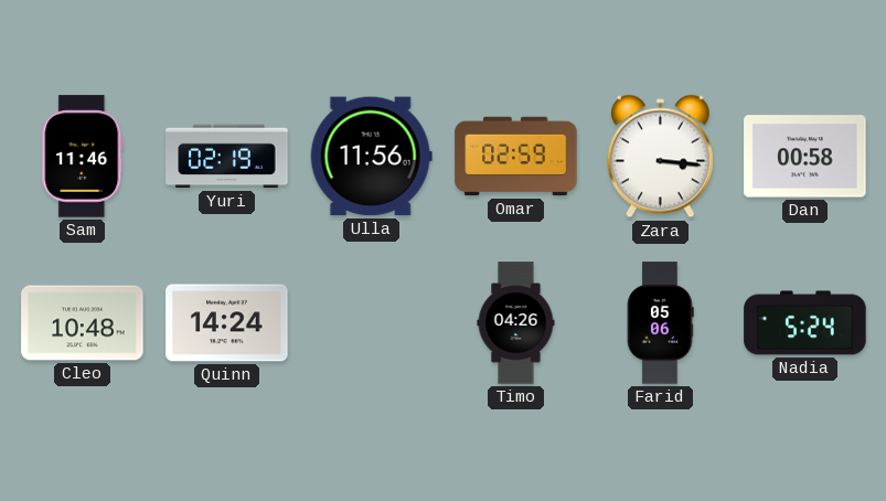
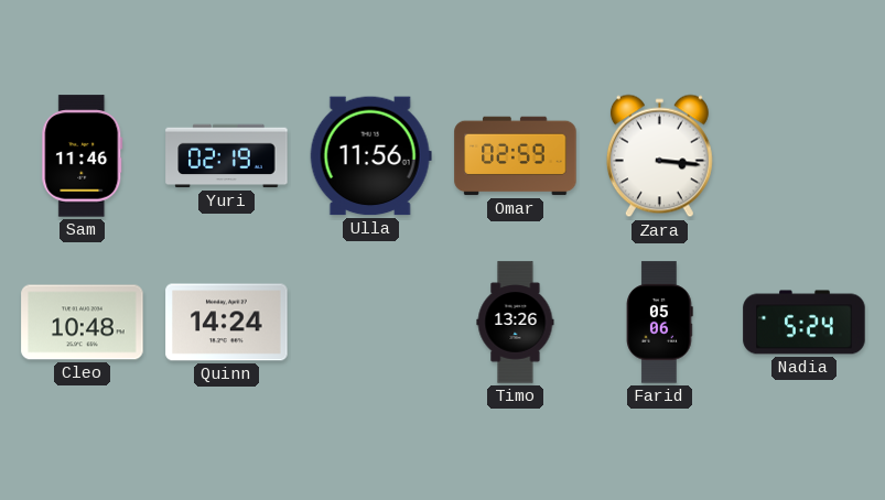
Dan: 00:58 -> none (805, 157)
Timo: 04:26 -> 13:26 (516, 323)
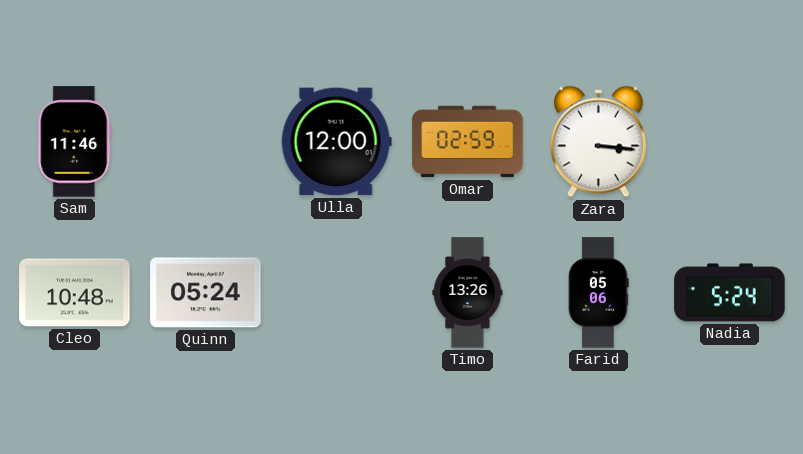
Yuri: 02:19 -> none (227, 156)
Ulla: 11:56 -> 12:00 (336, 142)
Quinn: 14:24 -> 05:24 (206, 293)
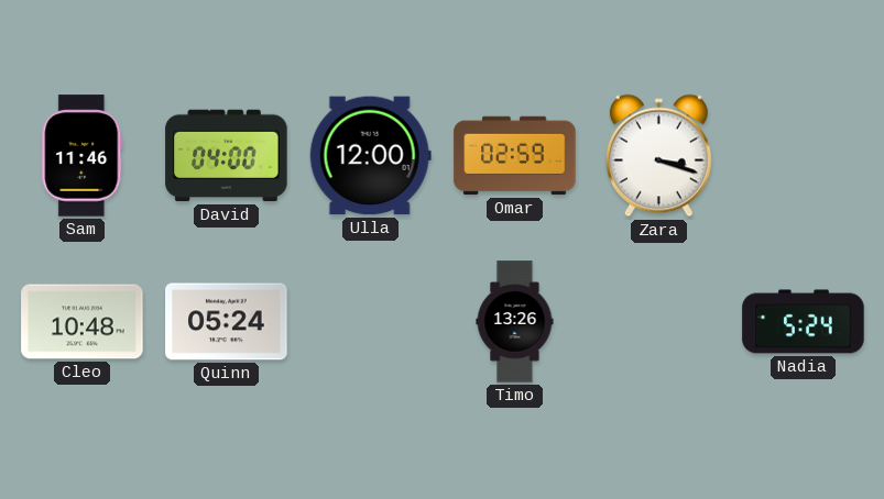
David: none -> 04:00 (227, 156)
Zara: 3:16 -> 3:18 (658, 156)
Farid: 05:06 -> none (599, 293)
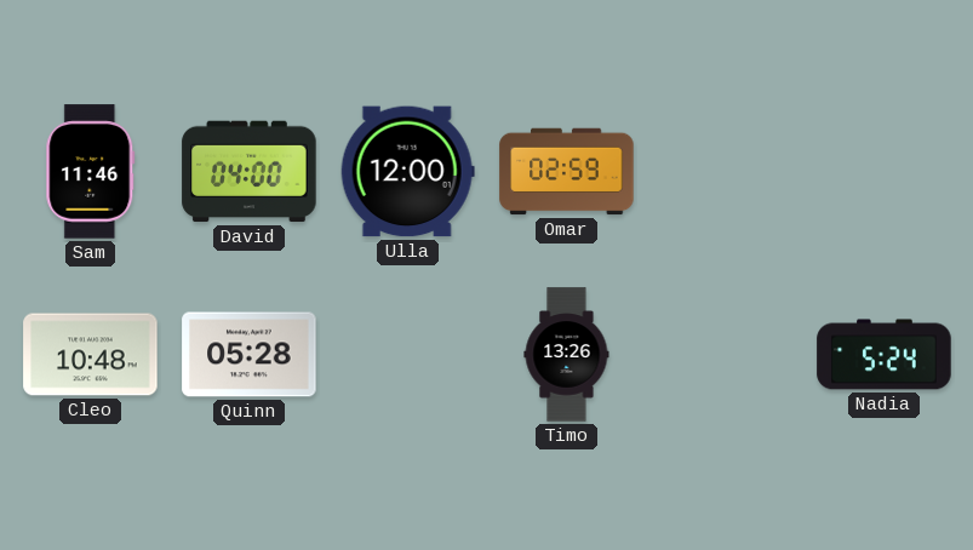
Zara: 3:18 -> none (658, 156)
Quinn: 05:24 -> 05:28 (250, 355)
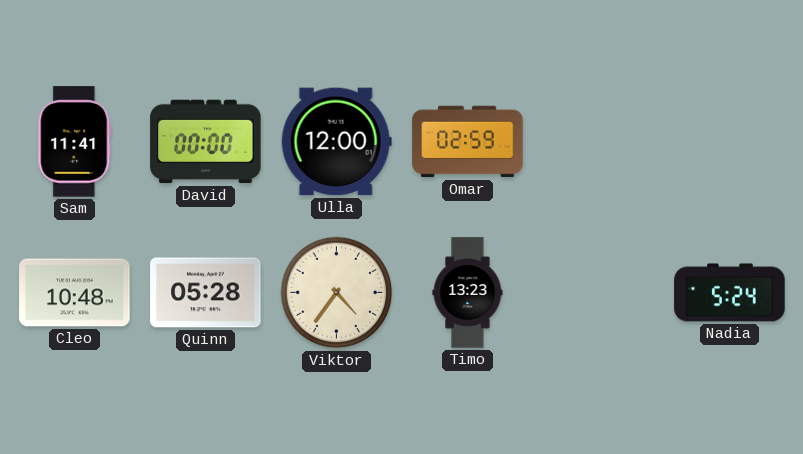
Sam: 11:46 -> 11:41 (75, 142)
David: 04:00 -> 00:00 (206, 142)
Viktor: none -> 4:36 (337, 293)
Timo: 13:26 -> 13:23 (468, 293)
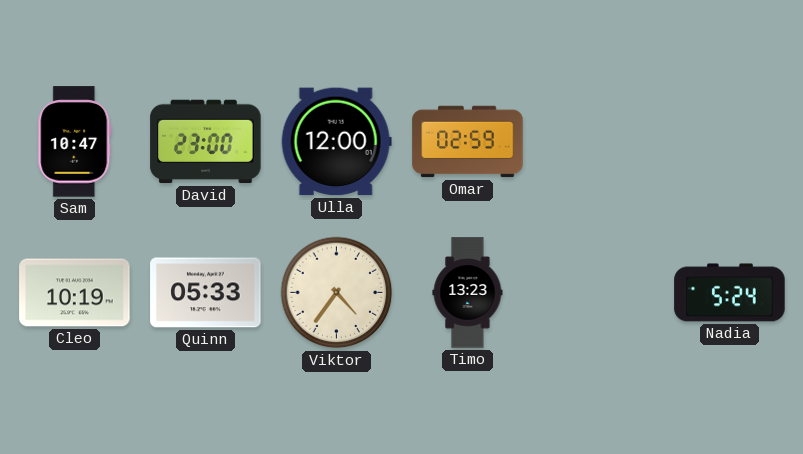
Sam: 11:41 -> 10:47 (75, 142)
David: 00:00 -> 23:00 (206, 142)
Cleo: 10:48 -> 10:19 (75, 293)
Quinn: 05:28 -> 05:33 (206, 293)
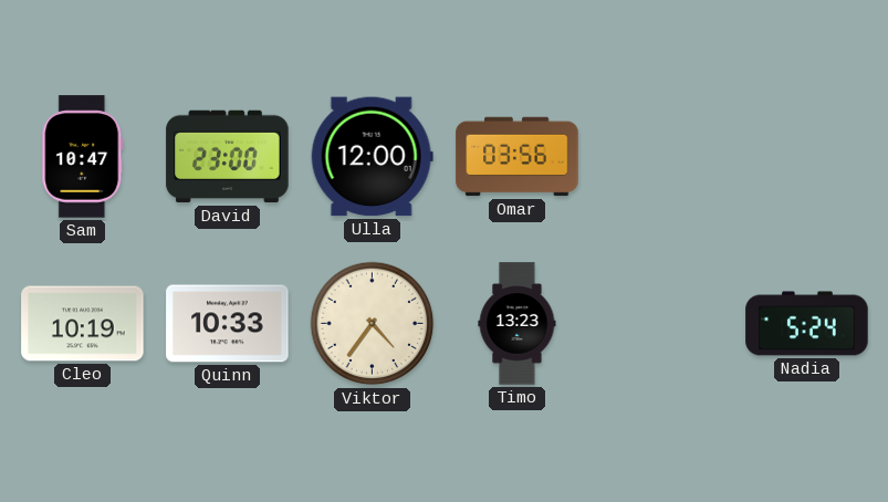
Omar: 02:59 -> 03:56 (518, 157)
Quinn: 05:33 -> 10:33 (228, 324)
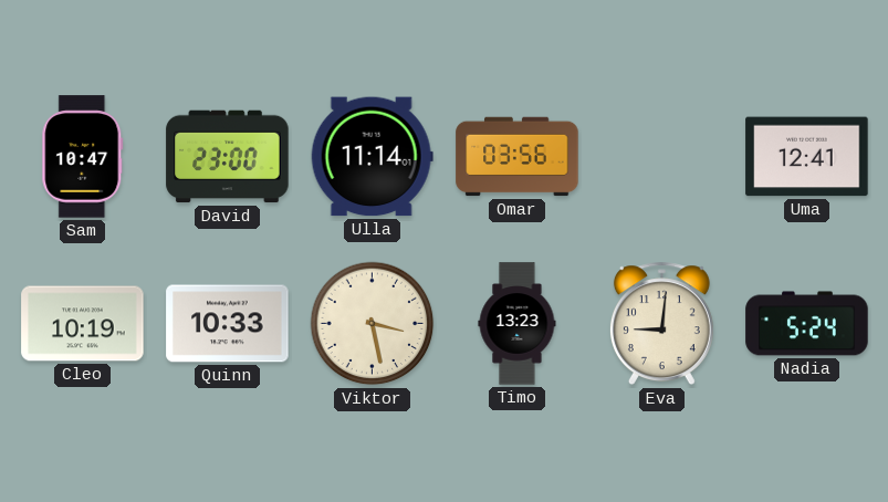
Ulla: 12:00 -> 11:14 (372, 157)
Uma: none -> 12:41 (807, 157)
Viktor: 4:36 -> 3:28 (373, 324)
Eva: none -> 9:01 (661, 324)
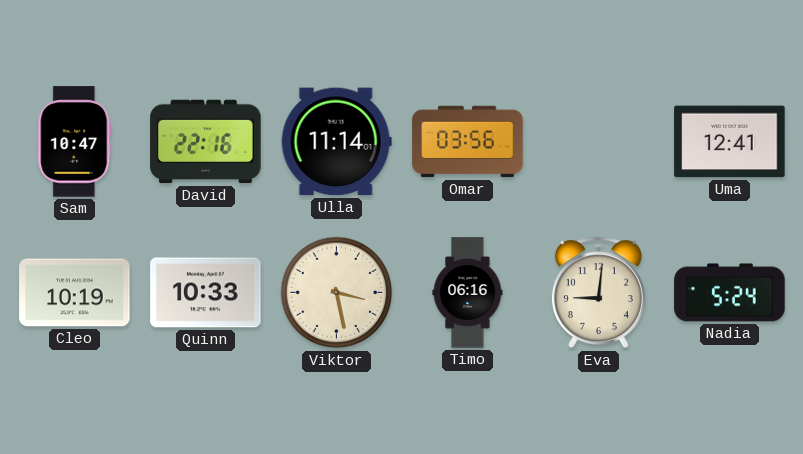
David: 23:00 -> 22:16 (206, 142)
Timo: 13:23 -> 06:16 (468, 293)
